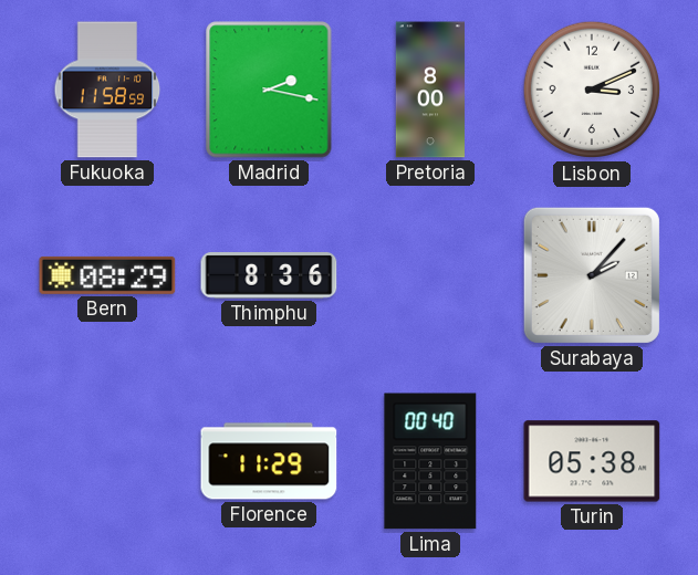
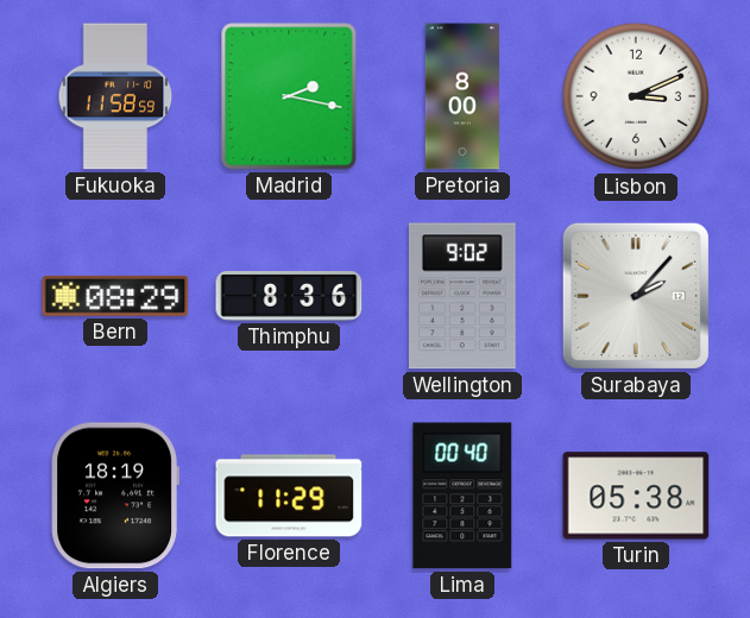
Wellington: none -> 9:02 (462, 296)
Algiers: none -> 18:19 (114, 496)
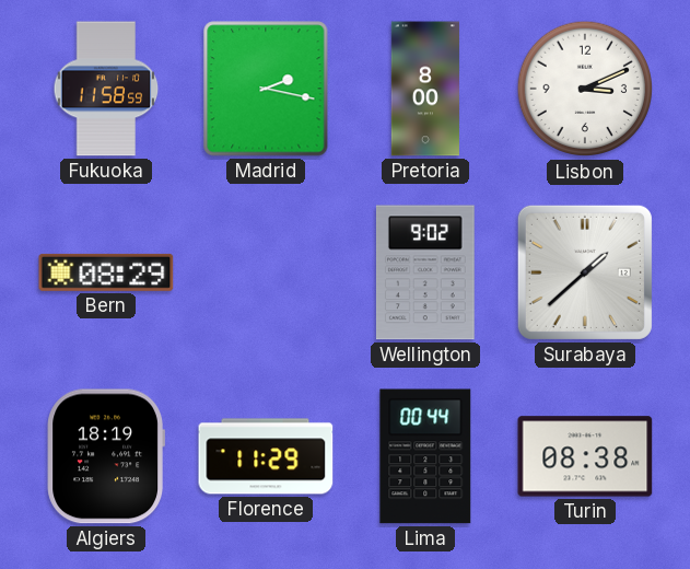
Thimphu: 8:36 -> none (289, 296)
Surabaya: 2:07 -> 1:38 (585, 272)
Lima: 00:40 -> 00:44 (425, 456)
Turin: 05:38 -> 08:38 (585, 456)
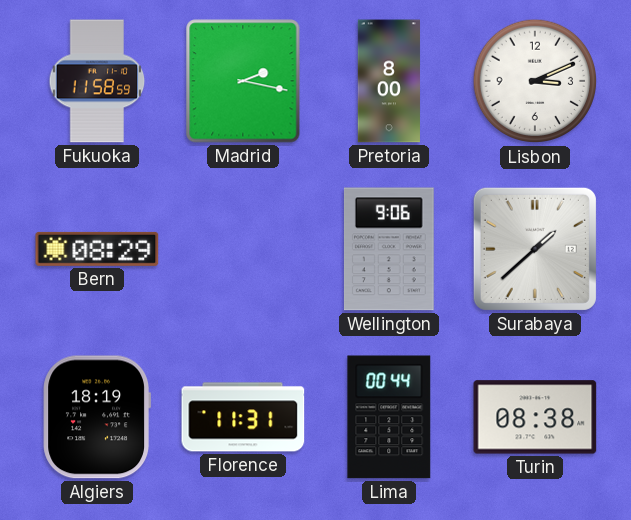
Wellington: 9:02 -> 9:06 (389, 249)
Florence: 11:29 -> 11:31 (243, 417)
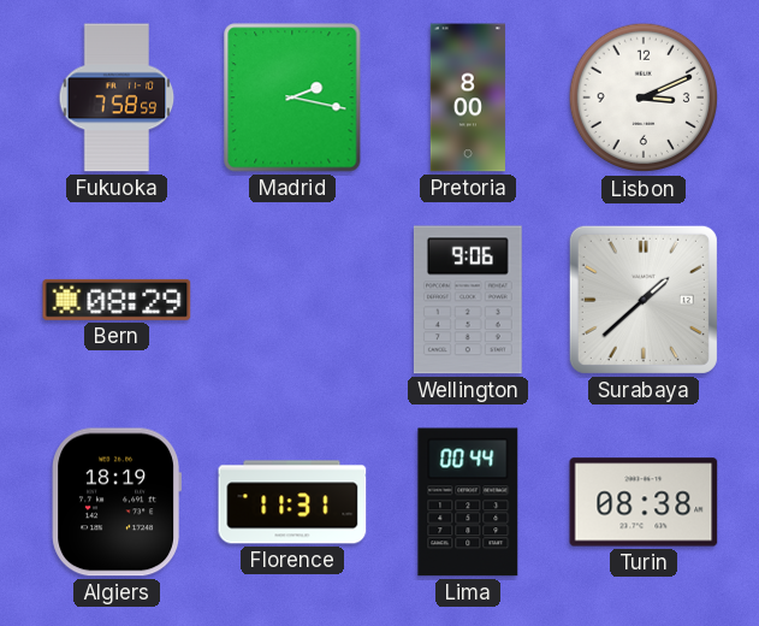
Fukuoka: 11:58 -> 7:58 (117, 98)
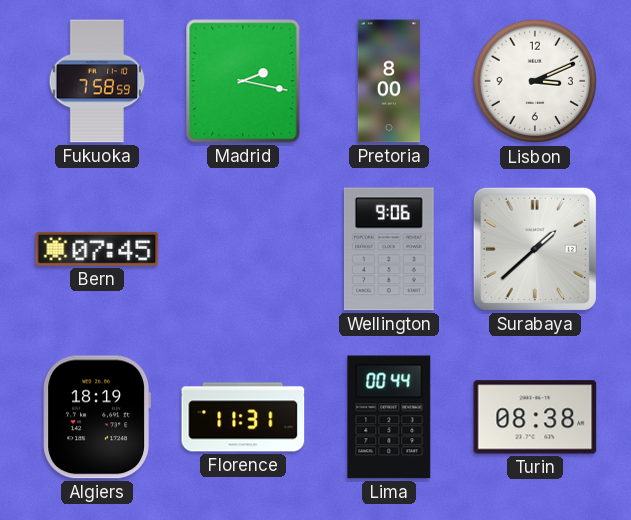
Bern: 08:29 -> 07:45 (97, 249)
